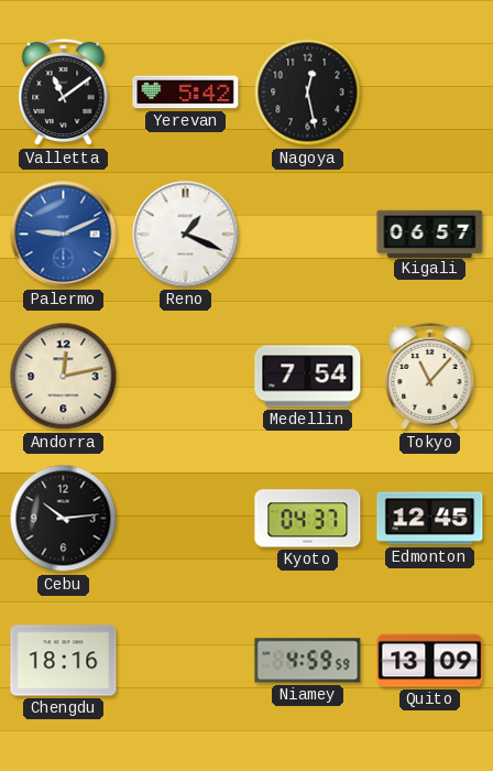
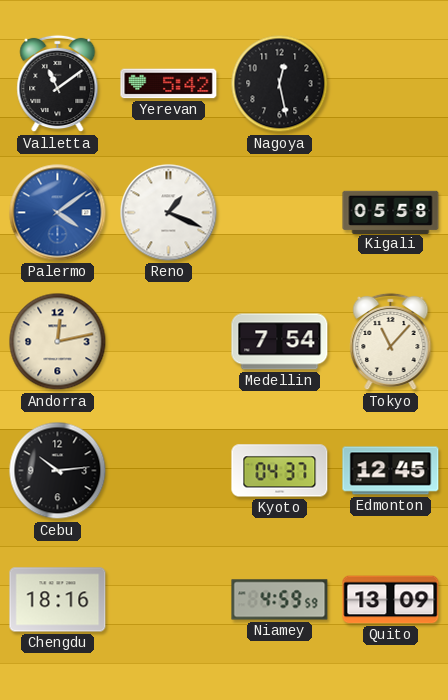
Palermo: 9:11 -> 4:09 (58, 213)
Kigali: 06:57 -> 05:58 (391, 212)
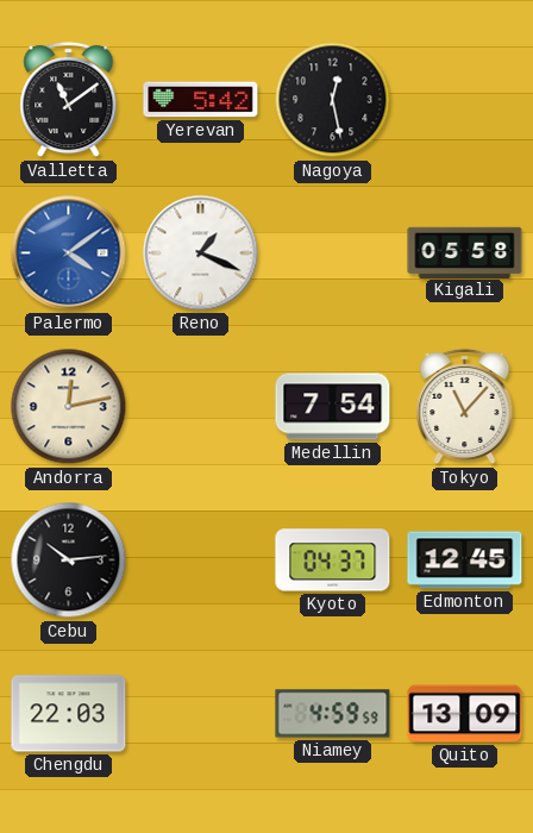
Chengdu: 18:16 -> 22:03 (69, 714)
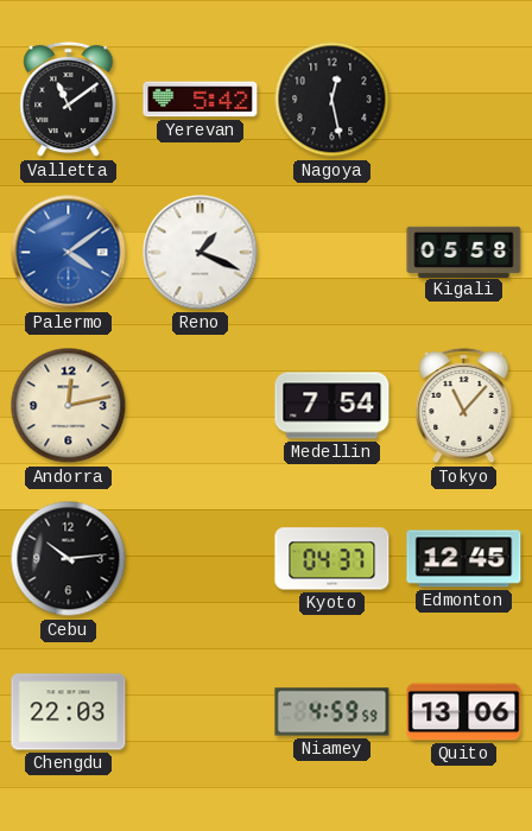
Quito: 13:09 -> 13:06 (464, 712)
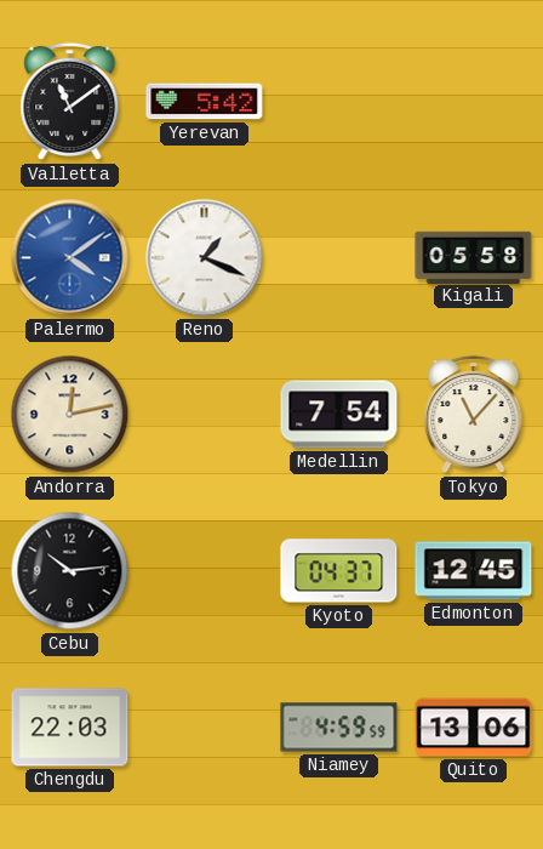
Nagoya: 12:28 -> none (332, 100)
